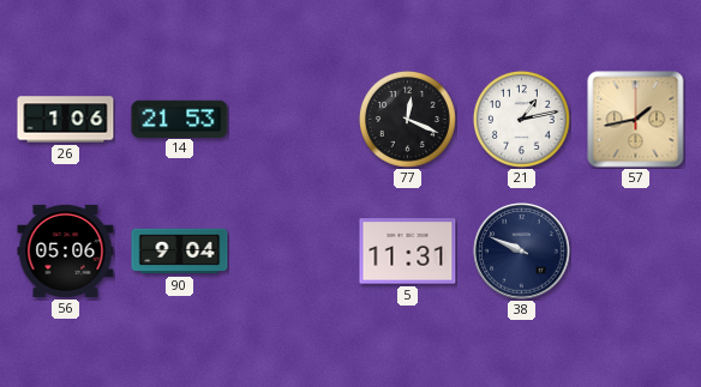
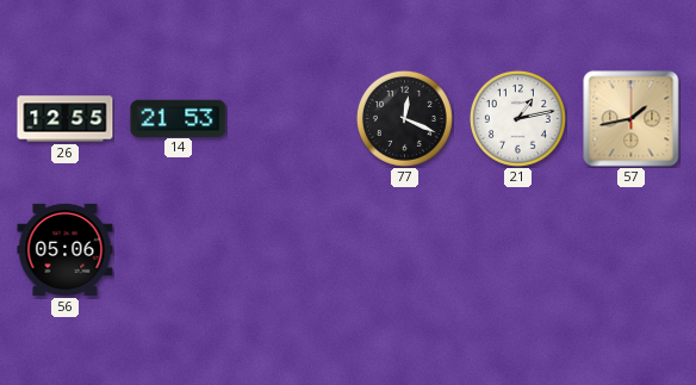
26: 1:06 -> 12:55 (66, 119)
90: 9:04 -> none (180, 252)
5: 11:31 -> none (408, 252)
38: 9:49 -> none (522, 252)
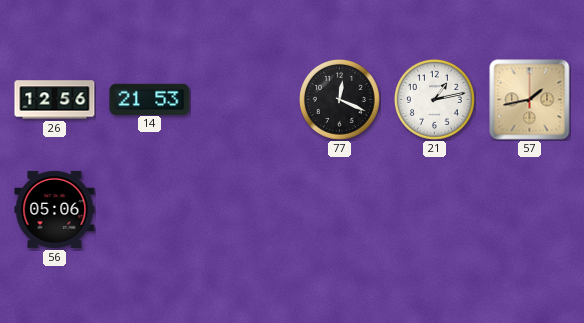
26: 12:55 -> 12:56 (55, 100)
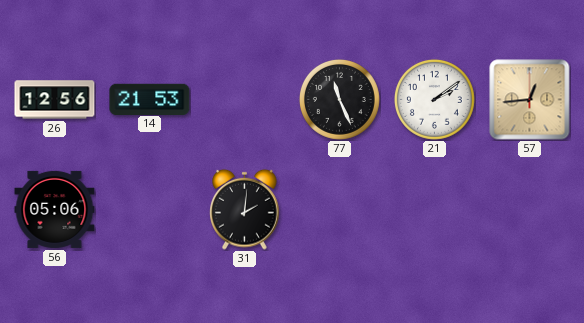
77: 12:19 -> 11:26 (339, 99)
21: 1:13 -> 2:09 (434, 99)
57: 1:43 -> 12:44 (530, 100)
31: none -> 2:01 (245, 209)
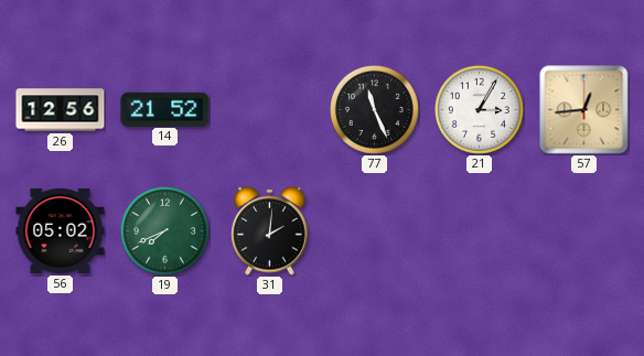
14: 21:53 -> 21:52 (165, 109)
21: 2:09 -> 3:05 (479, 109)
56: 05:06 -> 05:02 (61, 230)
19: none -> 7:41 (164, 230)
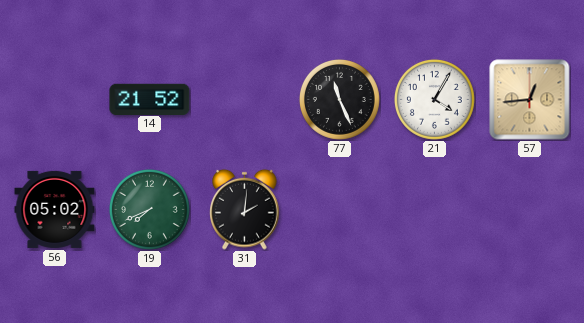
26: 12:56 -> none (61, 110)
21: 3:05 -> 4:05 (434, 99)
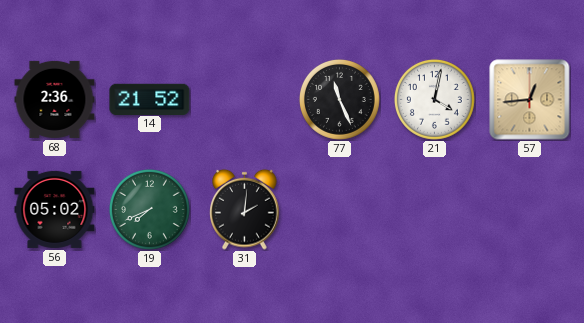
68: none -> 2:36 (55, 99)
21: 4:05 -> 4:02 (434, 99)
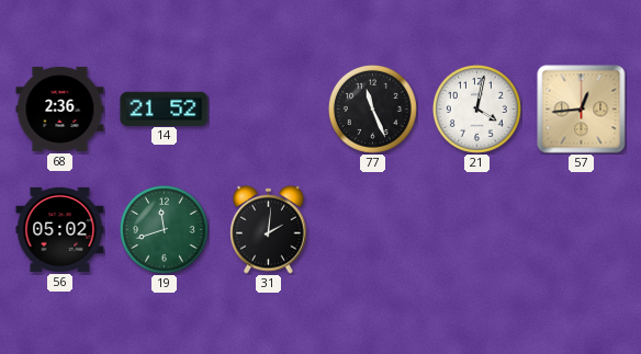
19: 7:41 -> 11:42 (164, 229)
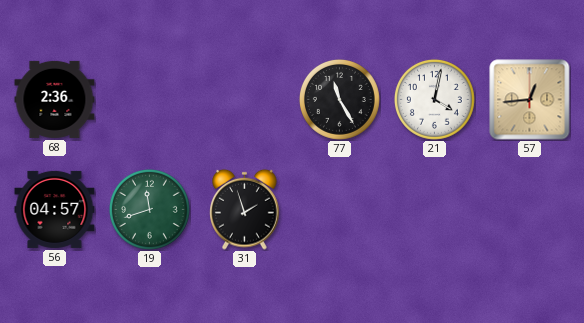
14: 21:52 -> none (165, 109)
77: 11:26 -> 11:25 (339, 99)
56: 05:02 -> 04:57 (55, 209)
31: 2:01 -> 1:57 (245, 209)
